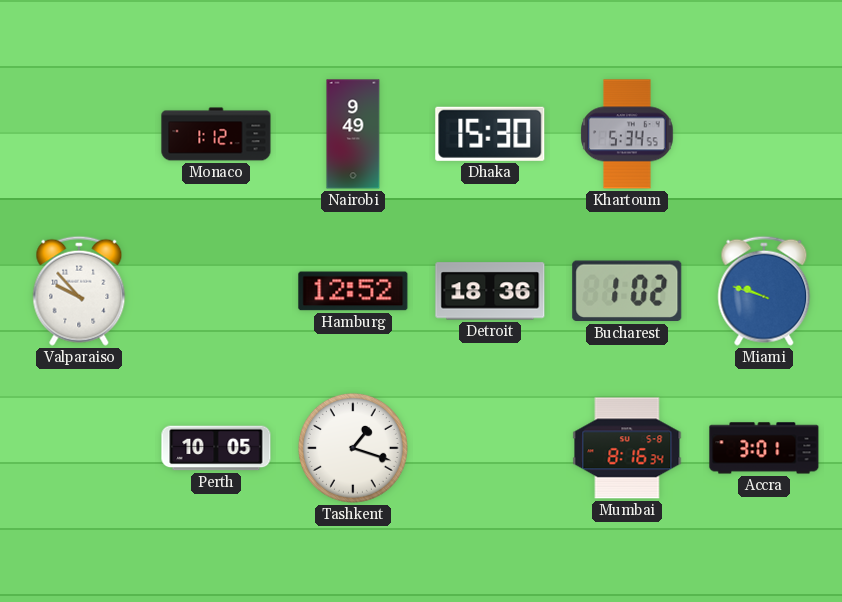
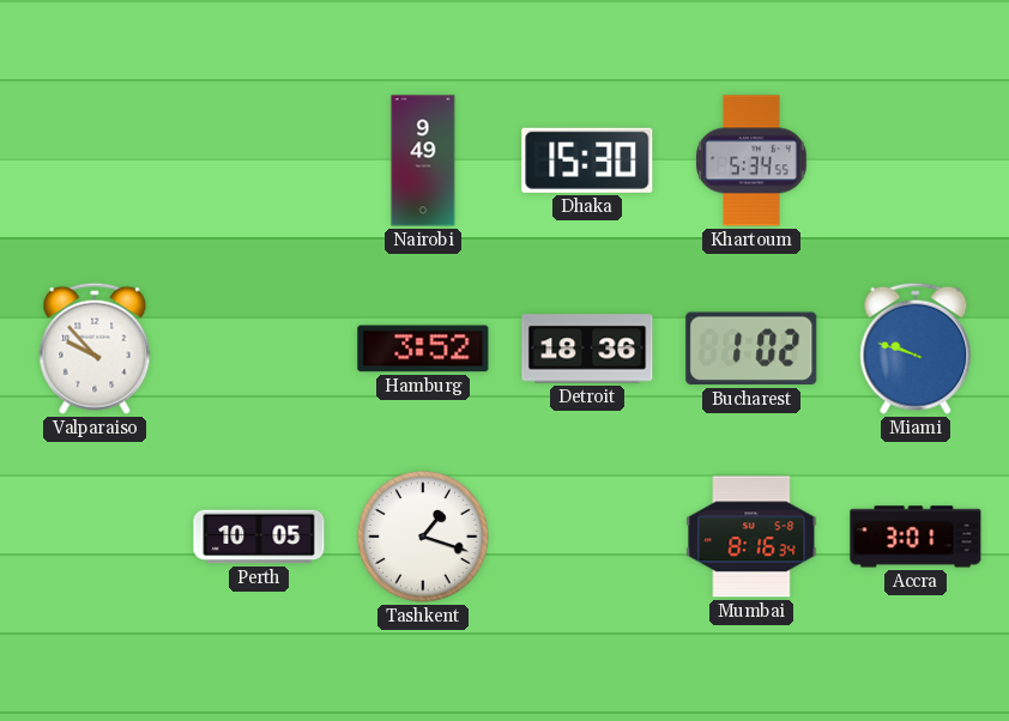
Monaco: 1:12 -> none (216, 134)
Hamburg: 12:52 -> 3:52 (423, 349)
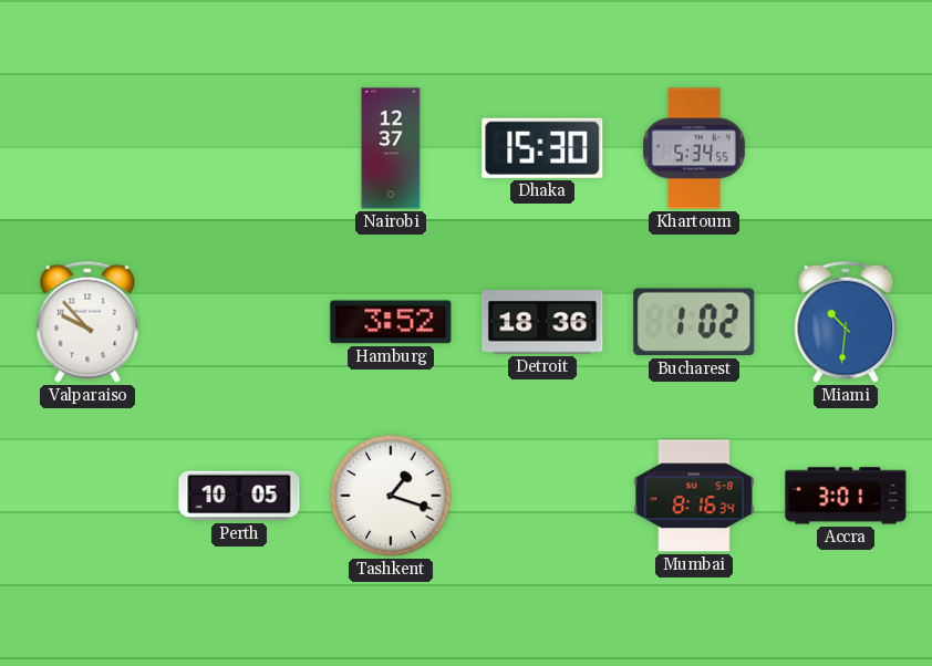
Nairobi: 9:49 -> 12:37 (391, 148)
Miami: 9:48 -> 10:31 (846, 322)
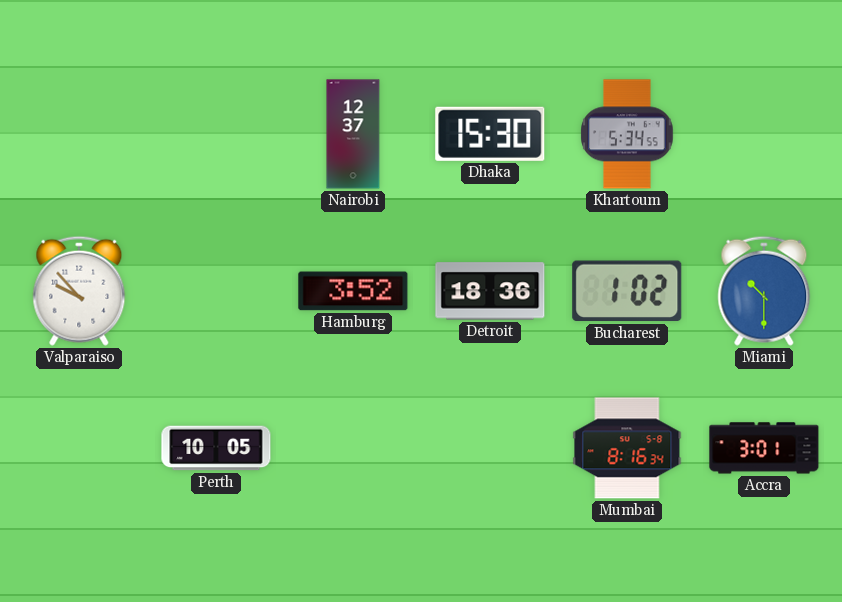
Miami: 10:31 -> 10:30 (764, 291)
Tashkent: 1:18 -> none (391, 496)
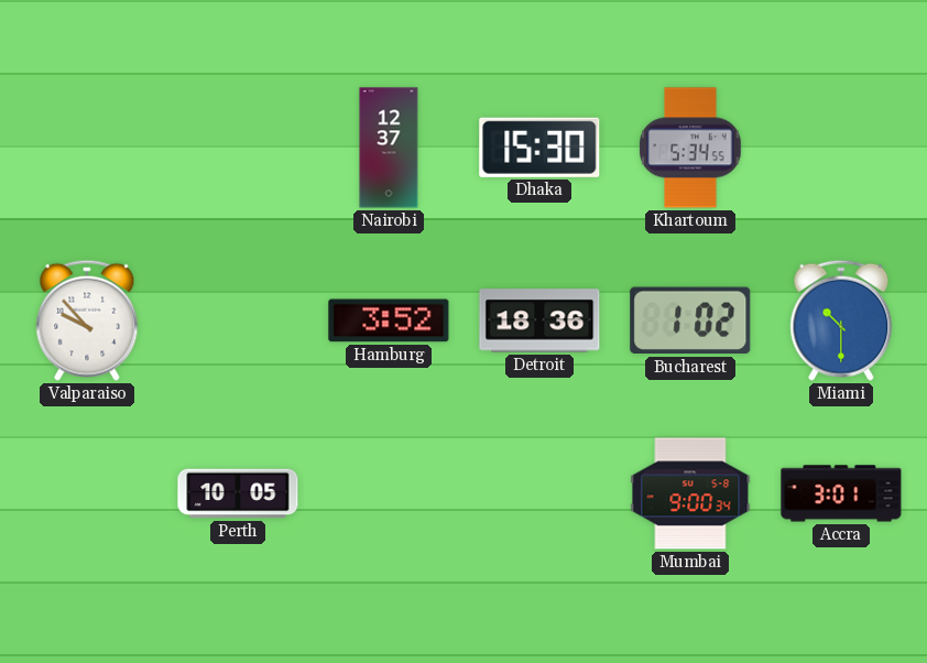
Mumbai: 8:16 -> 9:00 (690, 493)
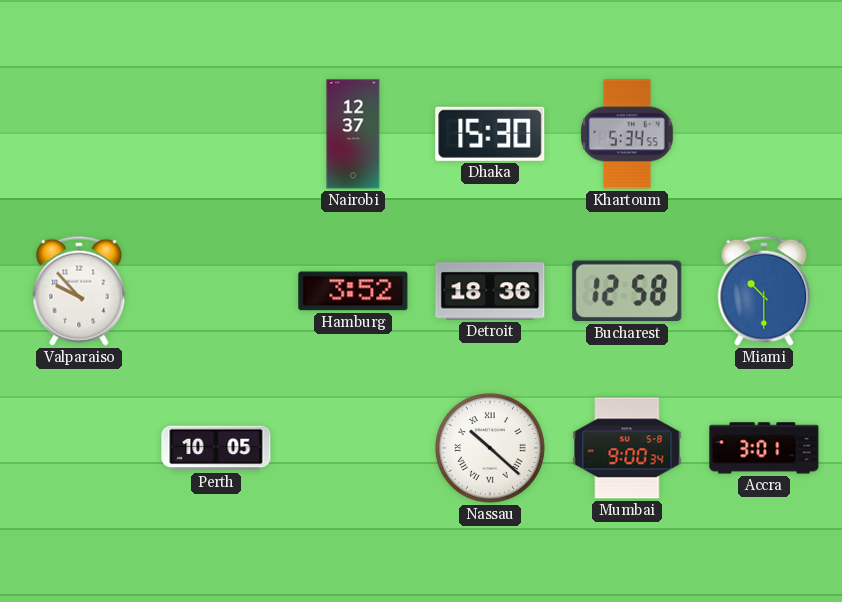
Bucharest: 1:02 -> 12:58 (627, 291)
Nassau: none -> 10:22 (490, 448)
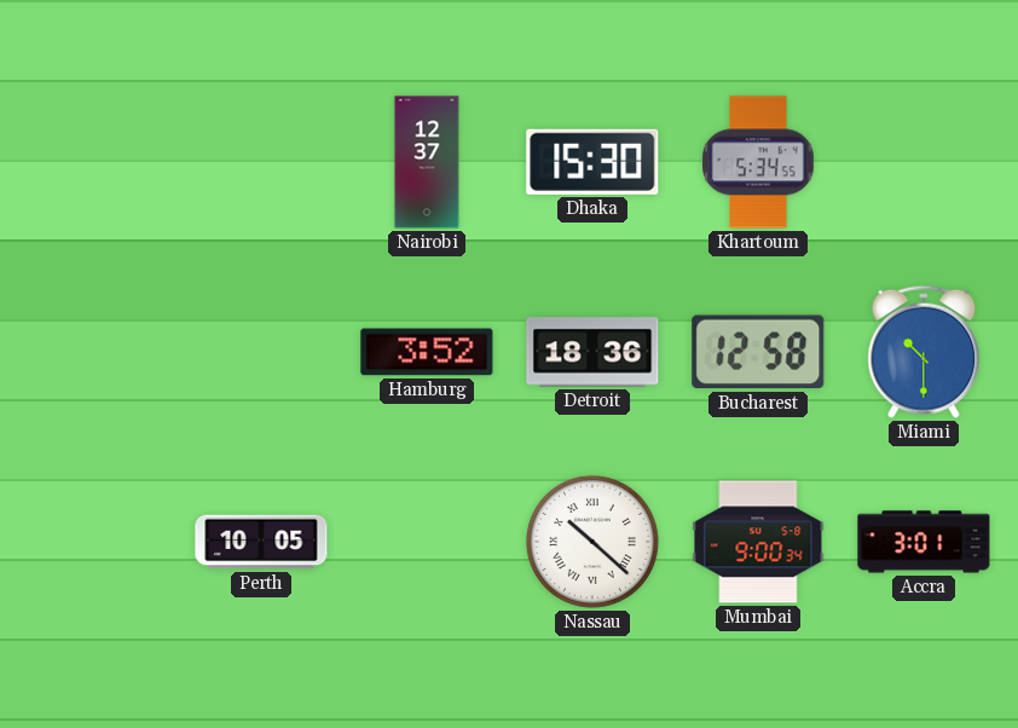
Valparaiso: 9:53 -> none (79, 291)
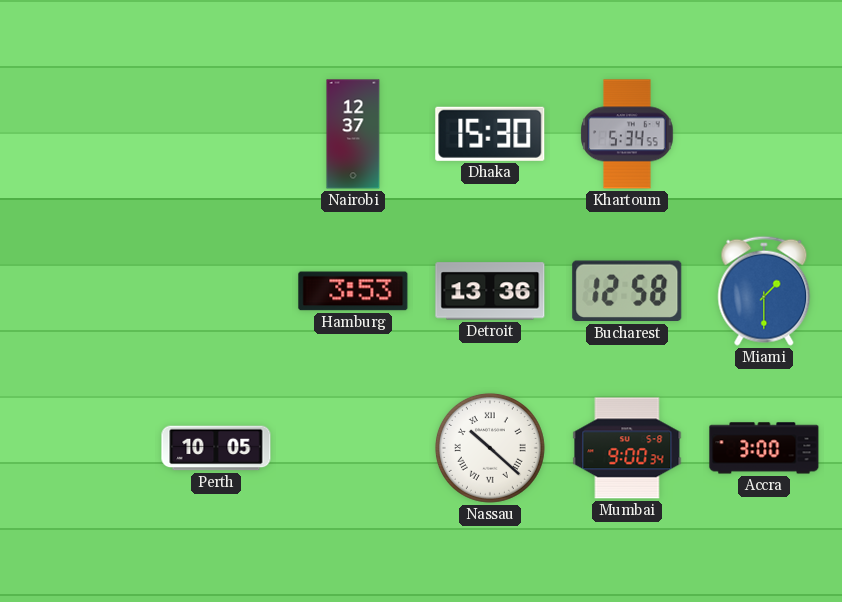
Hamburg: 3:52 -> 3:53 (353, 291)
Detroit: 18:36 -> 13:36 (490, 291)
Miami: 10:30 -> 1:30 (764, 291)
Accra: 3:01 -> 3:00 (764, 448)
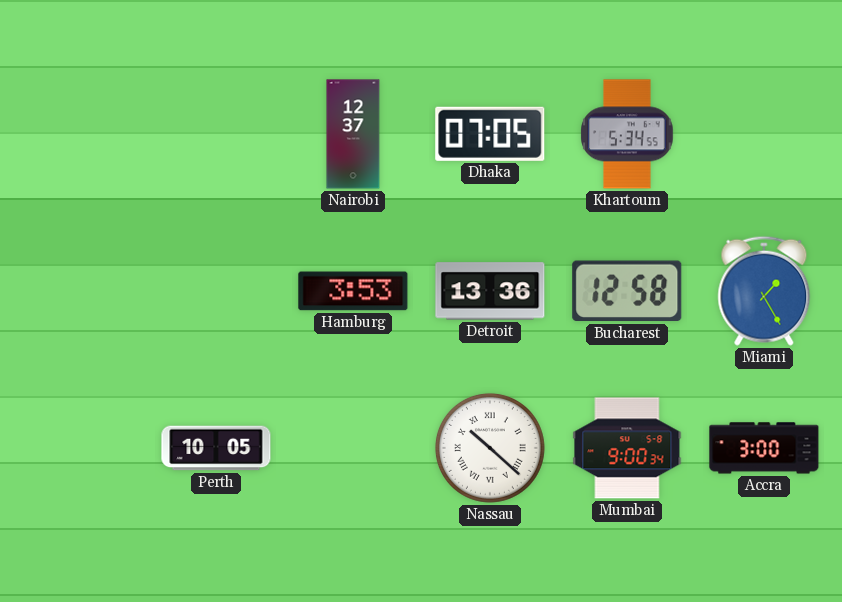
Dhaka: 15:30 -> 07:05 (490, 134)
Miami: 1:30 -> 1:25 (764, 291)
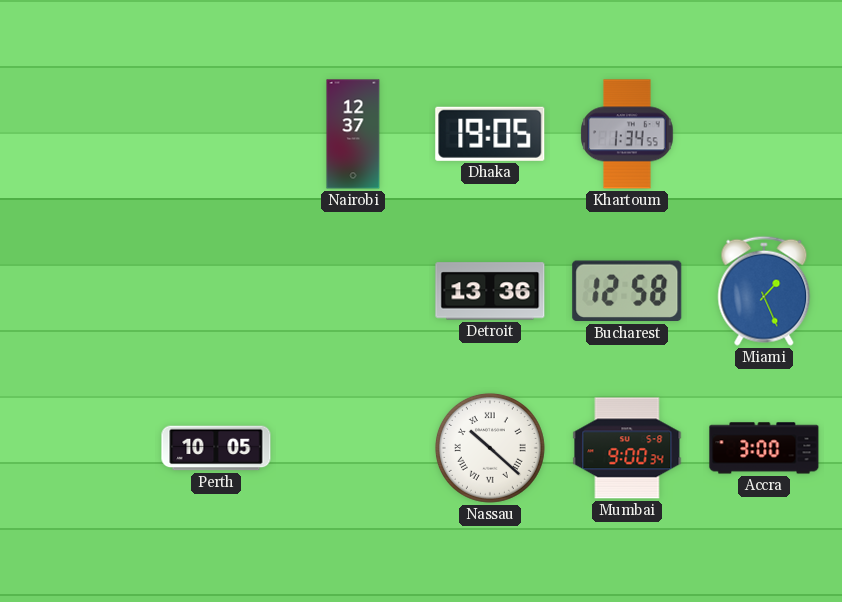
Dhaka: 07:05 -> 19:05 (490, 134)
Khartoum: 5:34 -> 1:34 (627, 134)
Hamburg: 3:53 -> none (353, 291)
Miami: 1:25 -> 1:26 (764, 291)
